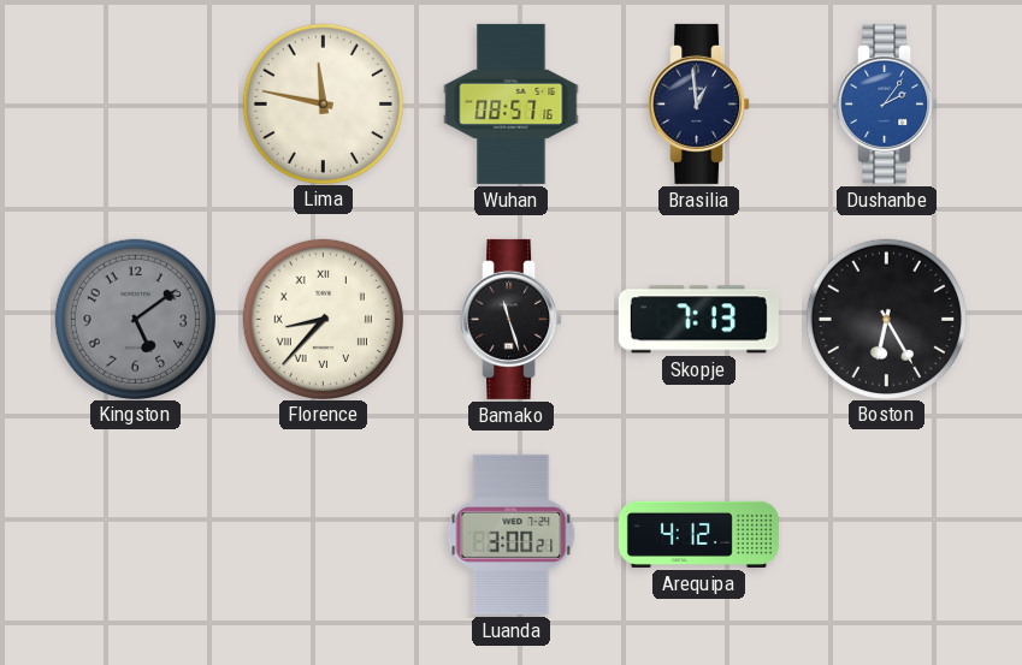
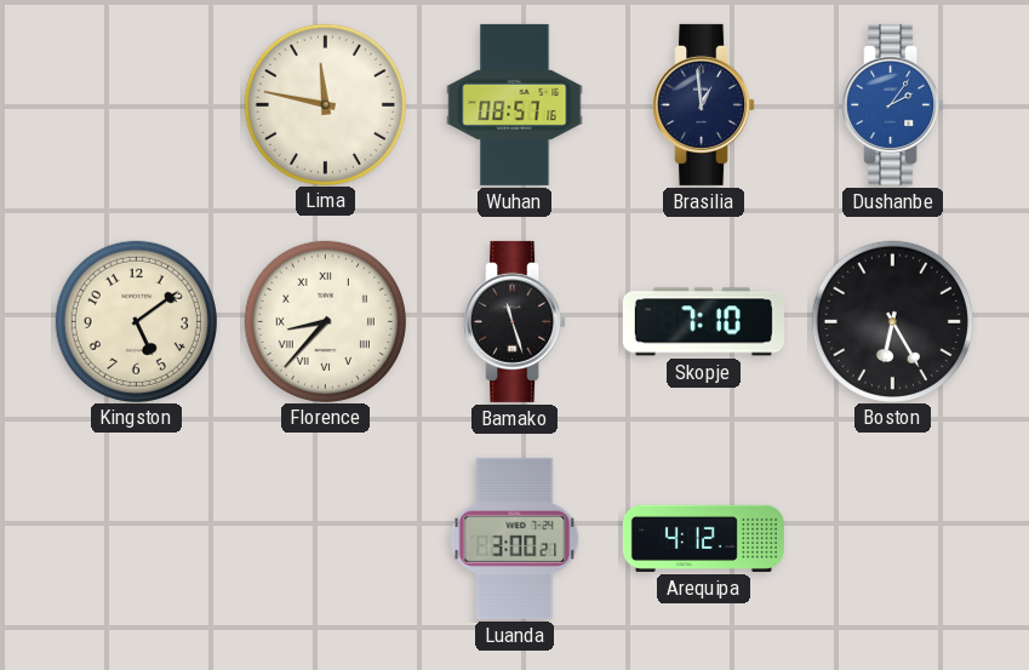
Kingston dial: grey -> cream (136, 321)
Skopje: 7:13 -> 7:10 (703, 322)
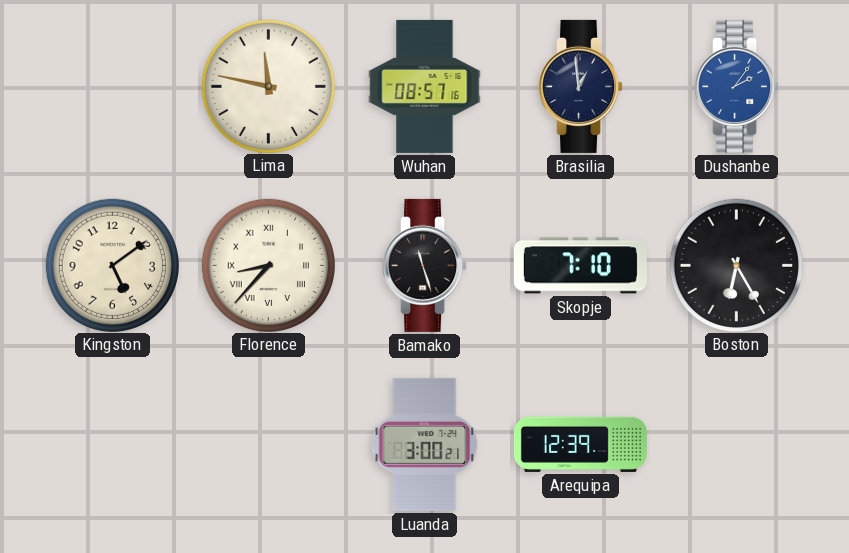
Arequipa: 4:12 -> 12:39 (580, 444)
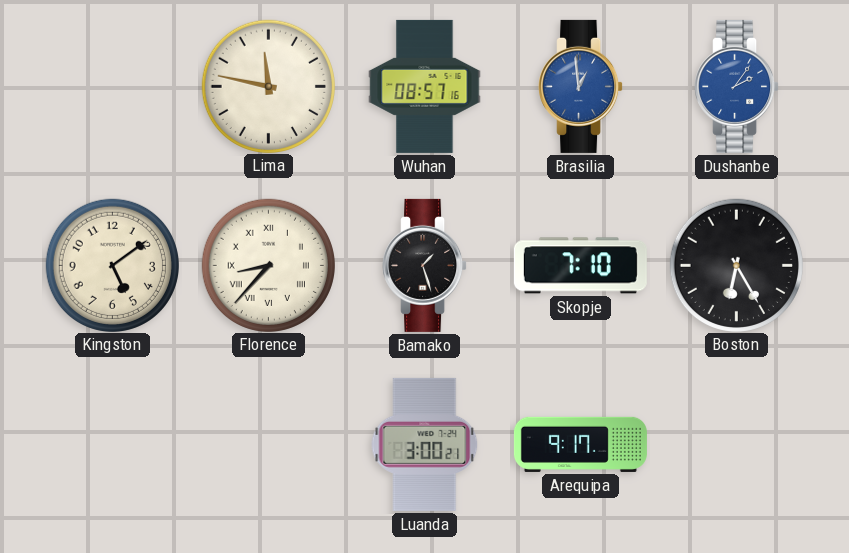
Brasilia dial: navy -> blue (581, 86)
Bamako: 11:27 -> 1:27 (425, 265)
Arequipa: 12:39 -> 9:17 (580, 444)
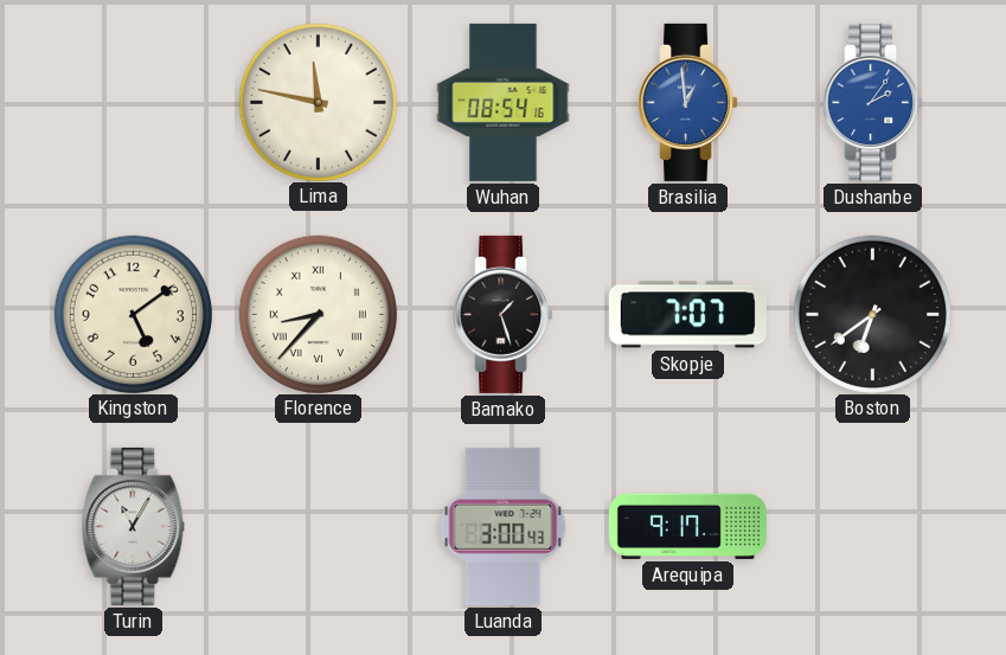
Wuhan: 08:57 -> 08:54 (504, 102)
Skopje: 7:10 -> 7:07 (687, 315)
Boston: 6:25 -> 6:39 (872, 314)
Turin: none -> 11:05 (134, 526)
Luanda: 3:00:21 -> 3:00:43 (504, 526)
